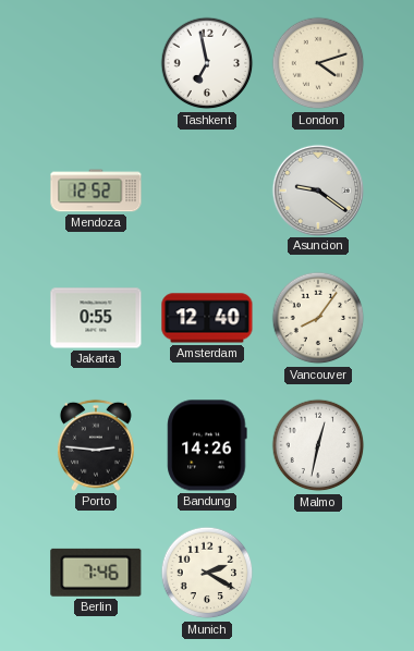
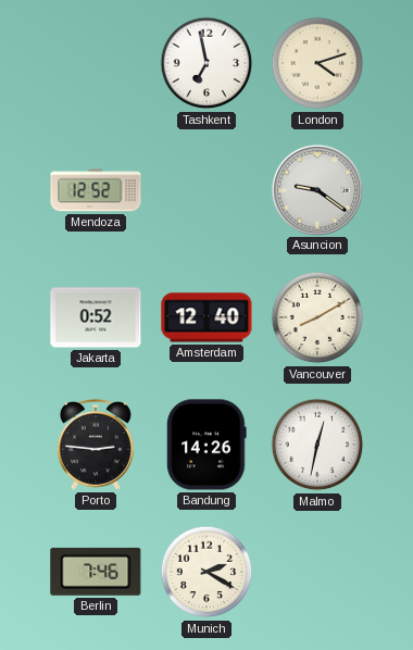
Jakarta: 0:55 -> 0:52 (96, 317)
Vancouver: 8:06 -> 8:10 (317, 317)
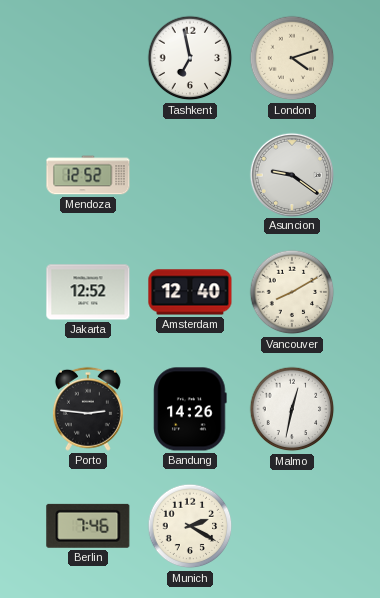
Jakarta: 0:52 -> 12:52 (88, 292)
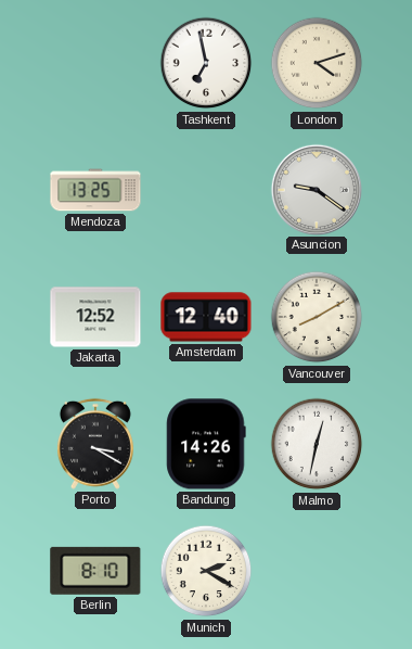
Mendoza: 12:52 -> 13:25 (95, 190)
Porto: 2:46 -> 3:20 (95, 444)
Berlin: 7:46 -> 8:10 (95, 571)
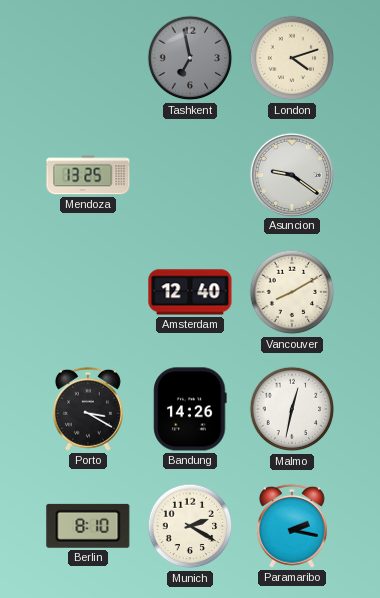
Tashkent dial: white -> grey (190, 58)
Jakarta: 12:52 -> none (95, 317)
Paramaribo: none -> 2:17 (292, 526)
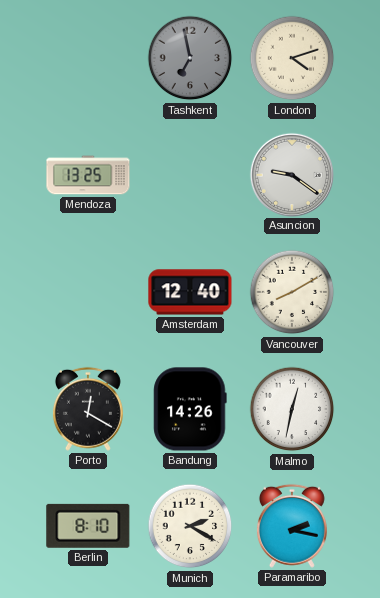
Porto: 3:20 -> 12:20 (88, 409)
